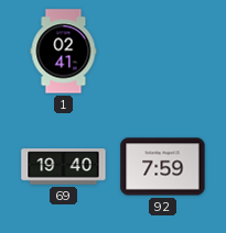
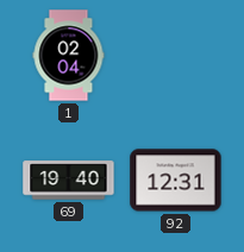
1: 02:41 -> 02:04 (69, 56)
92: 7:59 -> 12:31 (176, 181)
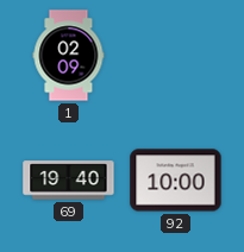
1: 02:04 -> 02:09 (69, 56)
92: 12:31 -> 10:00 (176, 181)
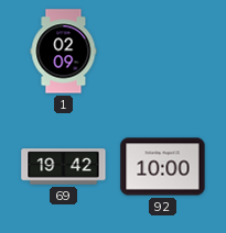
69: 19:40 -> 19:42 (64, 167)
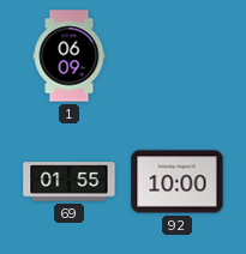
1: 02:09 -> 06:09 (70, 56)
69: 19:42 -> 01:55 (70, 182)
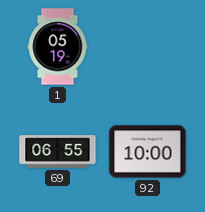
1: 06:09 -> 05:19 (58, 47)
69: 01:55 -> 06:55 (58, 152)
